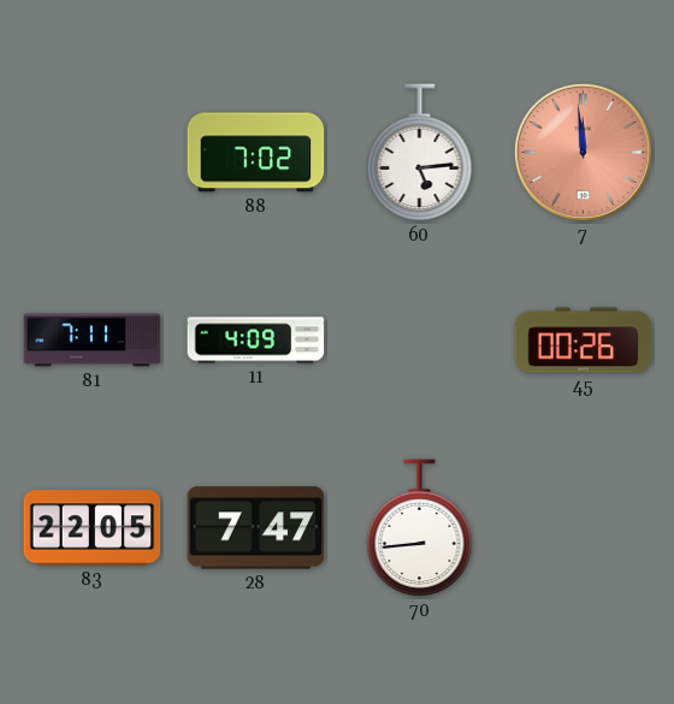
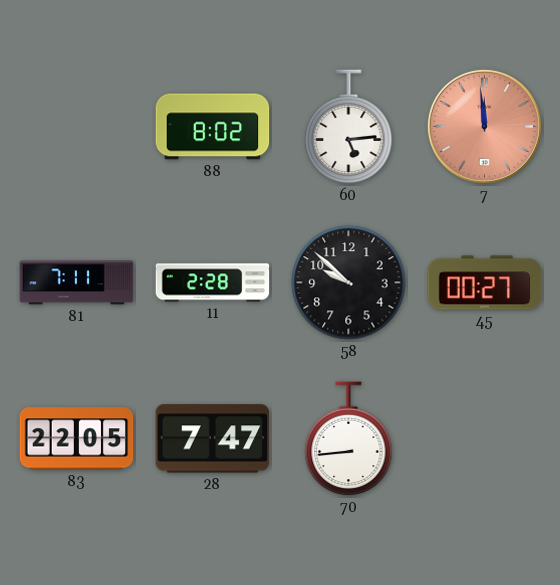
88: 7:02 -> 8:02 (213, 127)
11: 4:09 -> 2:28 (213, 283)
58: none -> 9:52 (349, 283)
45: 00:26 -> 00:27 (485, 283)
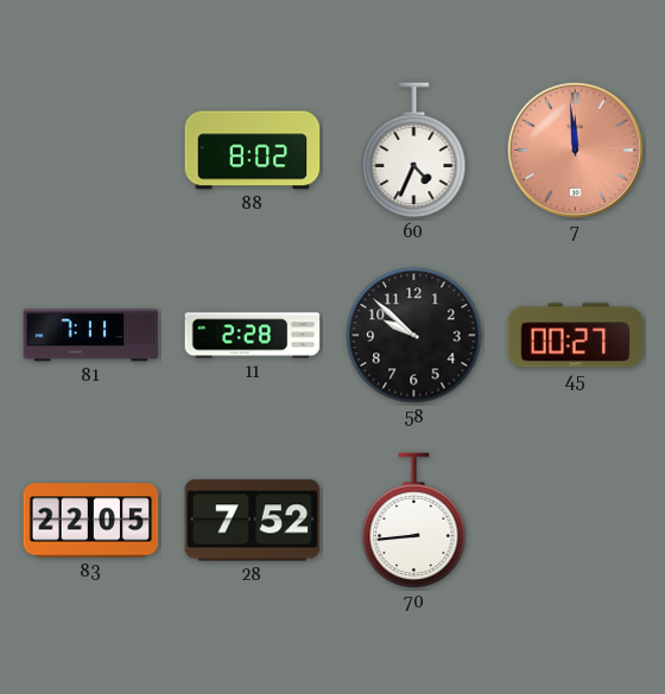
60: 5:14 -> 4:34 (414, 151)
28: 7:47 -> 7:52 (253, 521)
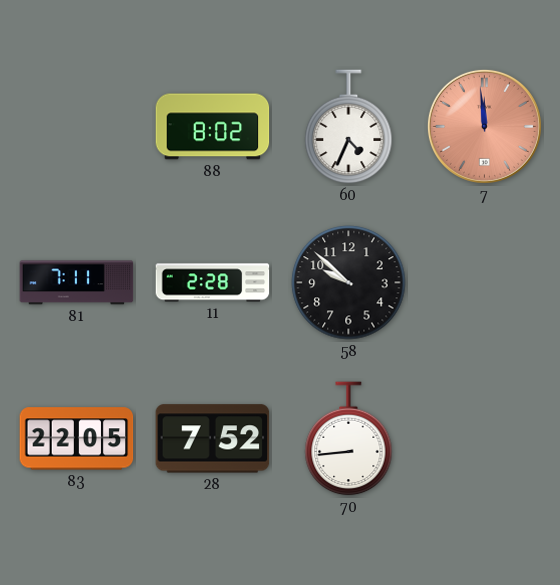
45: 00:27 -> none (576, 336)
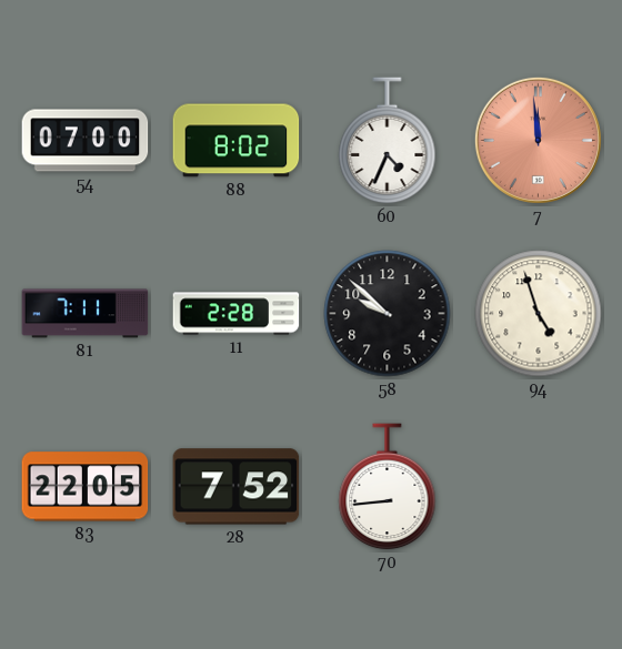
54: none -> 07:00 (86, 141)
94: none -> 4:57 (539, 314)
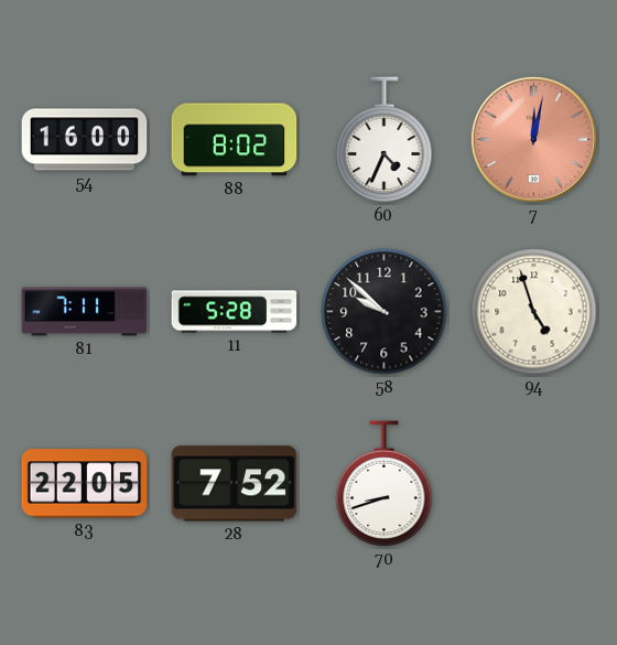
54: 07:00 -> 16:00 (85, 140)
7: 11:59 -> 12:02 (533, 139)
11: 2:28 -> 5:28 (235, 312)
70: 8:44 -> 8:42 (385, 484)
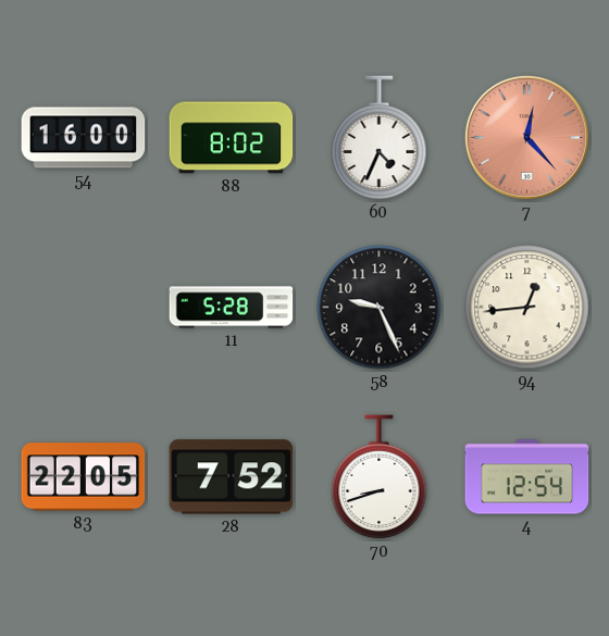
7: 12:02 -> 12:23 (526, 137)
81: 7:11 -> none (85, 312)
58: 9:52 -> 9:26 (380, 308)
94: 4:57 -> 12:44 (527, 308)
4: none -> 12:54 (527, 477)
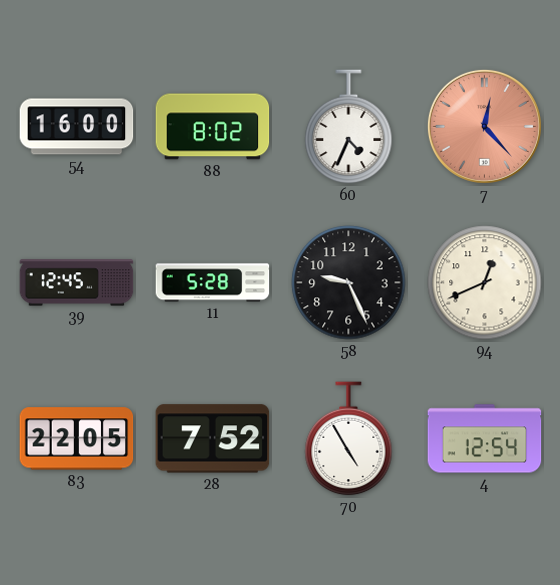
39: none -> 12:45 (77, 283)
94: 12:44 -> 12:41 (485, 283)
70: 8:42 -> 4:55 (349, 439)
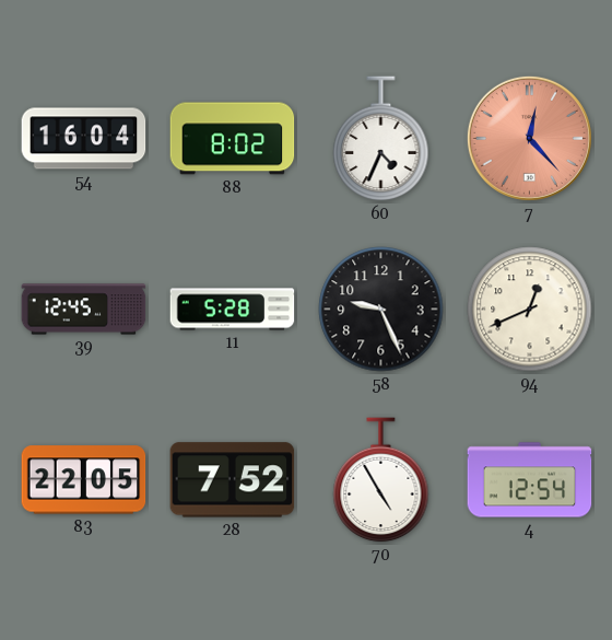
54: 16:00 -> 16:04 (84, 139)
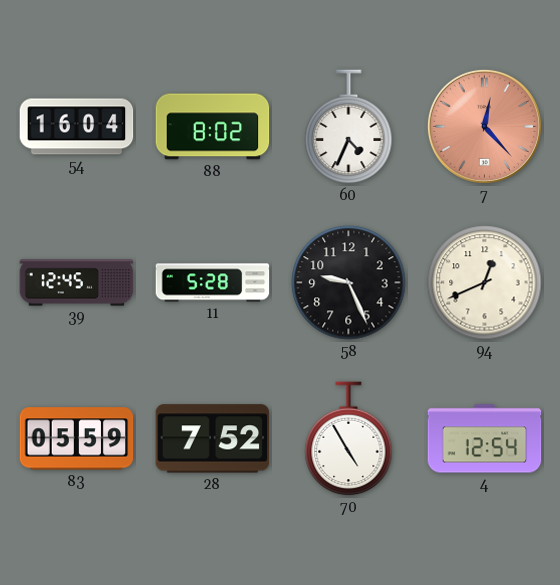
83: 22:05 -> 05:59 (77, 439)
